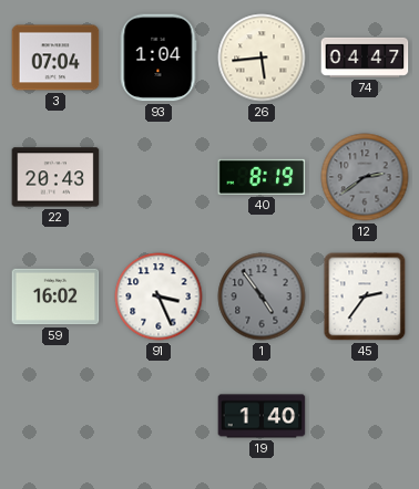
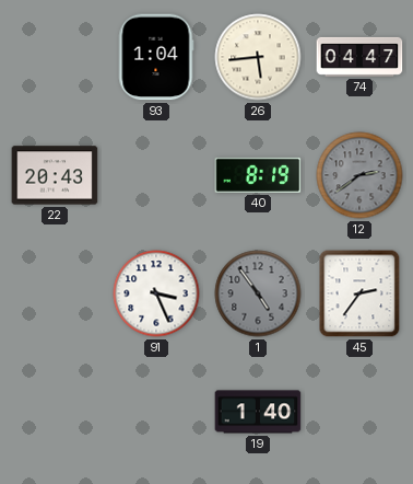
3: 07:04 -> none (55, 58)
59: 16:02 -> none (55, 296)
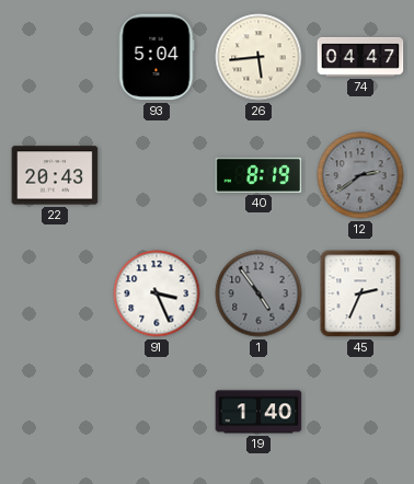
93: 1:04 -> 5:04 (157, 57)
45: 2:36 -> 2:34 (360, 293)
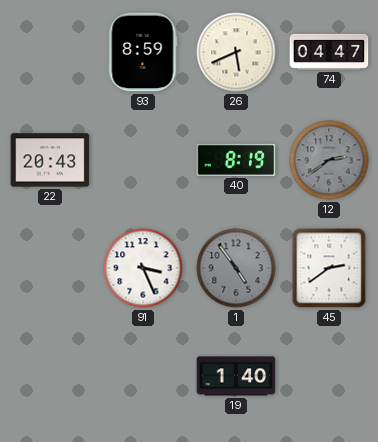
93: 5:04 -> 8:59 (143, 52)
26: 5:44 -> 5:41 (236, 52)
45: 2:34 -> 2:39 (329, 268)
